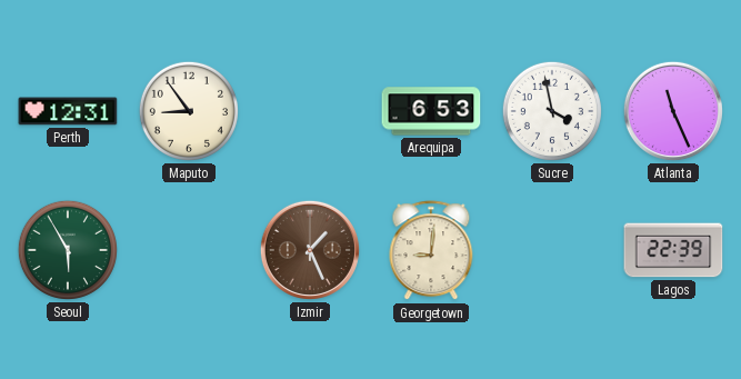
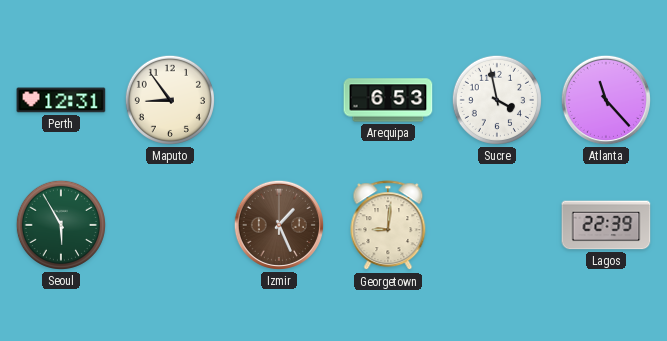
Atlanta: 11:26 -> 11:23 (606, 100)
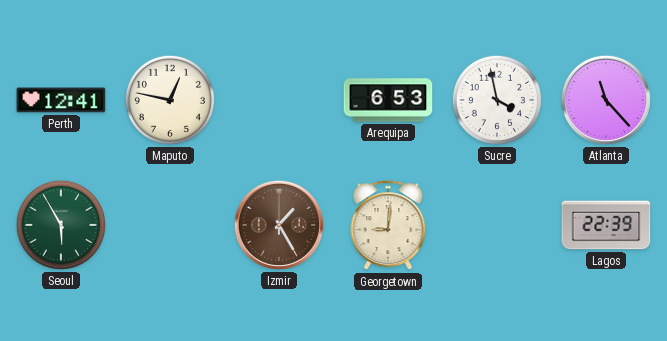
Perth: 12:31 -> 12:41 (61, 100)
Maputo: 8:54 -> 12:47 (170, 100)
Izmir: 1:26 -> 1:25 (279, 225)
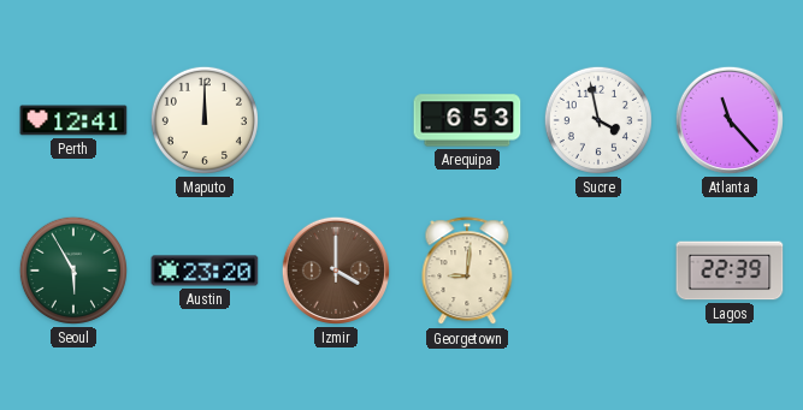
Maputo: 12:47 -> 12:00 (205, 120)
Austin: none -> 23:20 (205, 271)
Izmir: 1:25 -> 4:00 (336, 271)
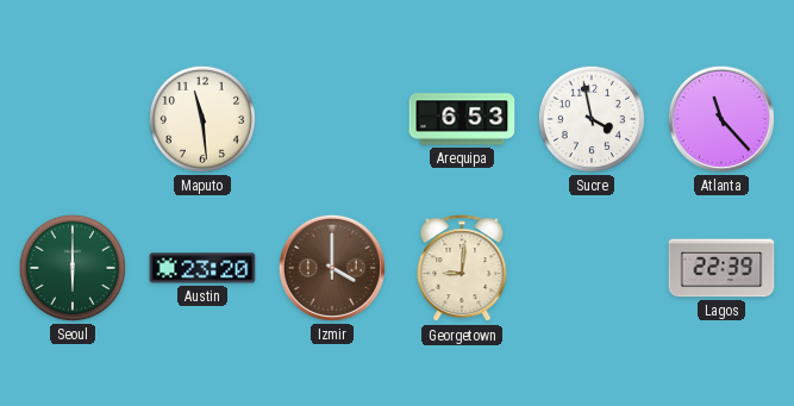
Perth: 12:41 -> none (73, 120)
Maputo: 12:00 -> 11:29 (202, 119)
Seoul: 5:55 -> 6:00 (73, 268)
